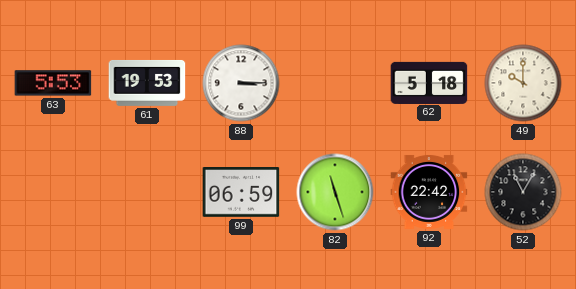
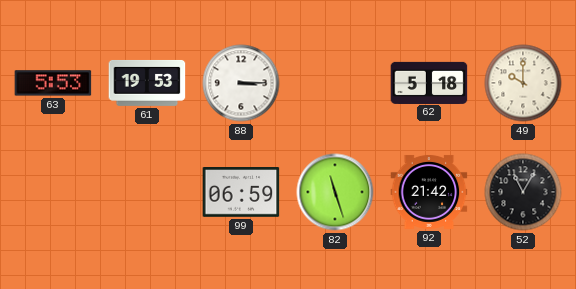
92: 22:42 -> 21:42 (429, 192)
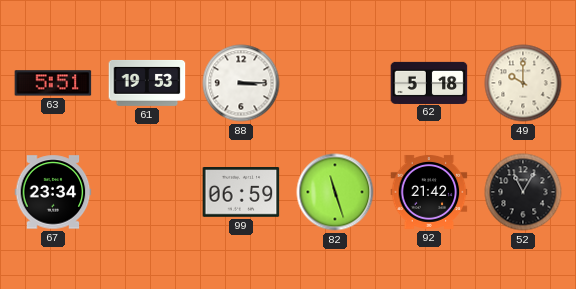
63: 5:53 -> 5:51 (53, 83)
67: none -> 23:34 (53, 192)
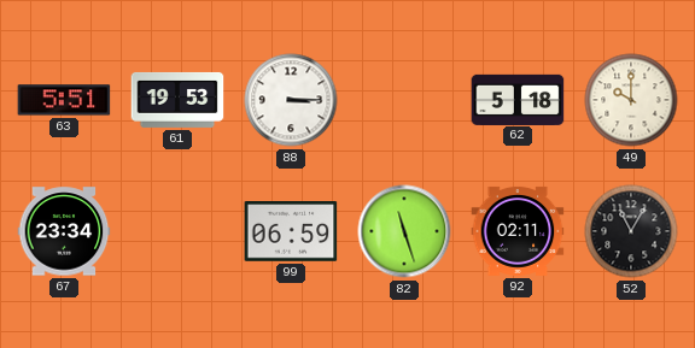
92: 21:42 -> 02:11 (518, 231)
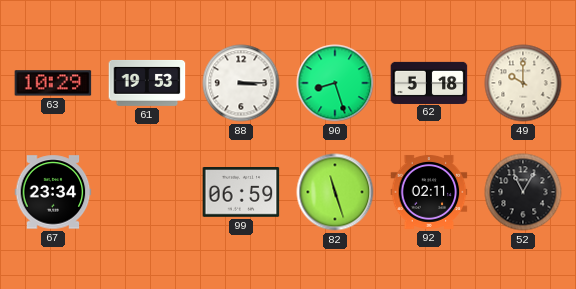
63: 5:51 -> 10:29 (53, 83)
90: none -> 8:27 (335, 83)
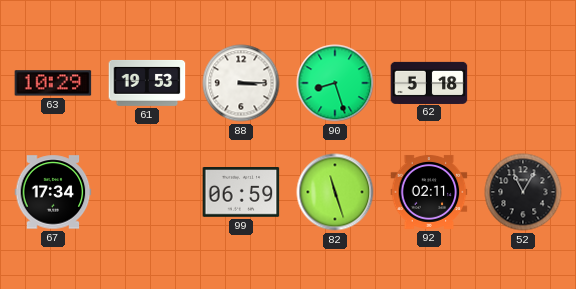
49: 10:00 -> none (523, 83)
67: 23:34 -> 17:34 (53, 192)
